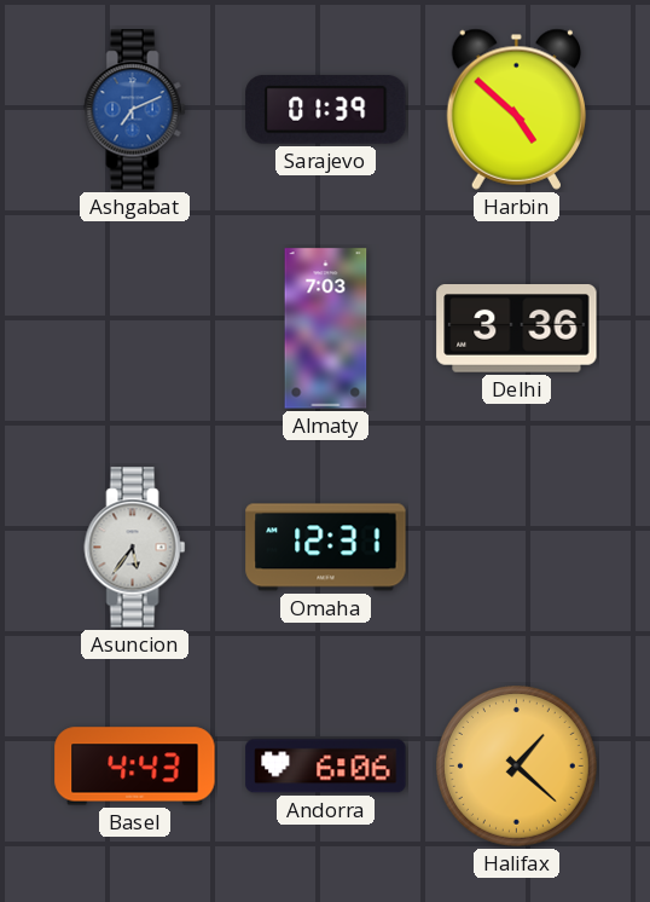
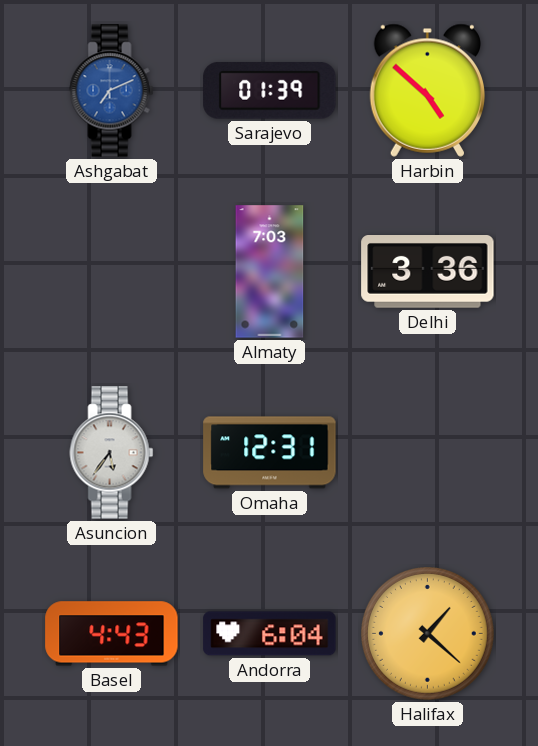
Andorra: 6:06 -> 6:04 (270, 634)
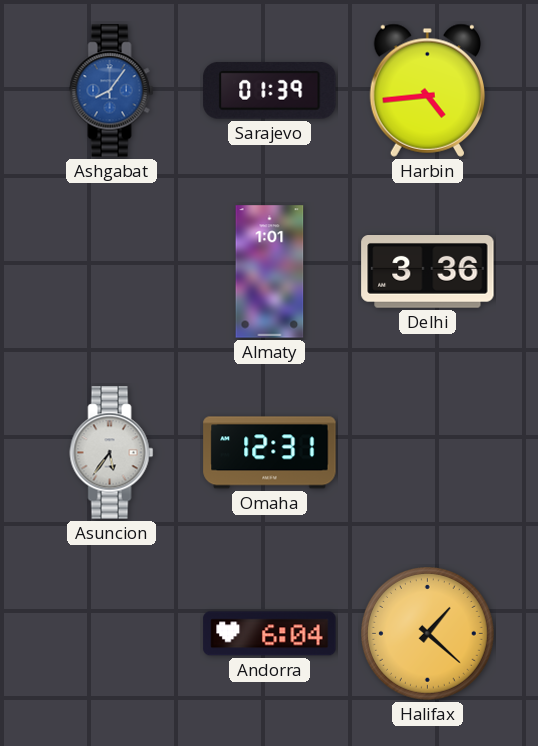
Ashgabat: 7:11 -> 8:06 (112, 91)
Harbin: 4:52 -> 4:44 (427, 90)
Almaty: 7:03 -> 1:01 (270, 272)
Basel: 4:43 -> none (112, 634)
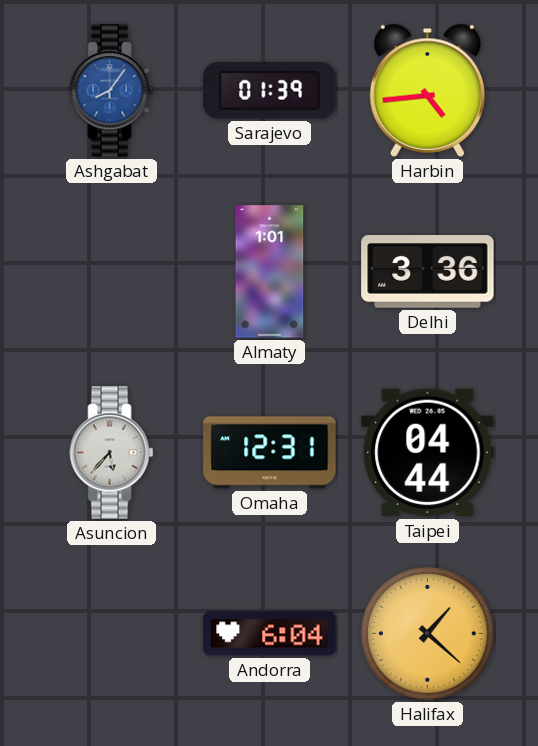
Asuncion: 5:36 -> 5:37 (112, 453)
Taipei: none -> 04:44 (428, 453)
